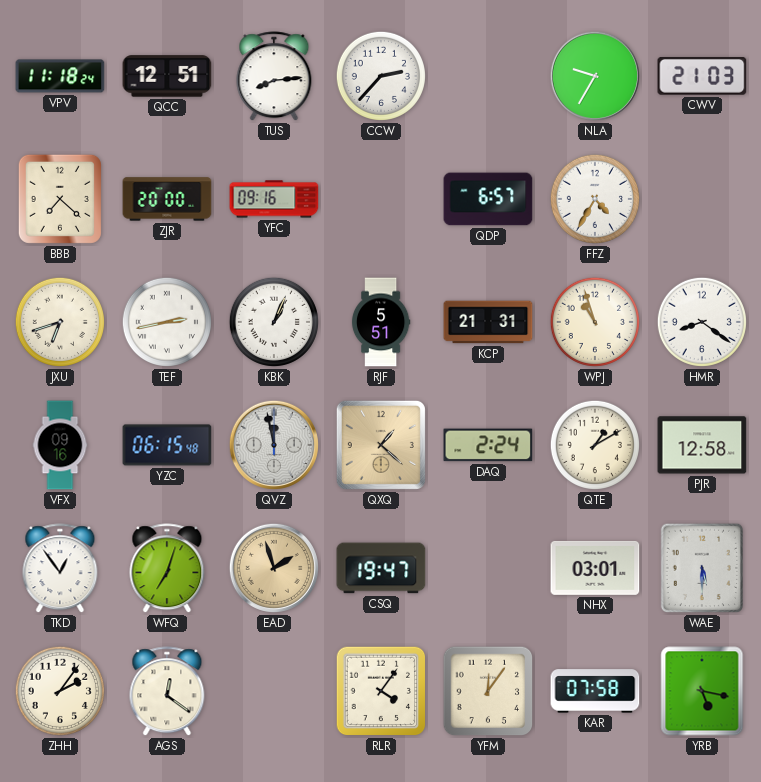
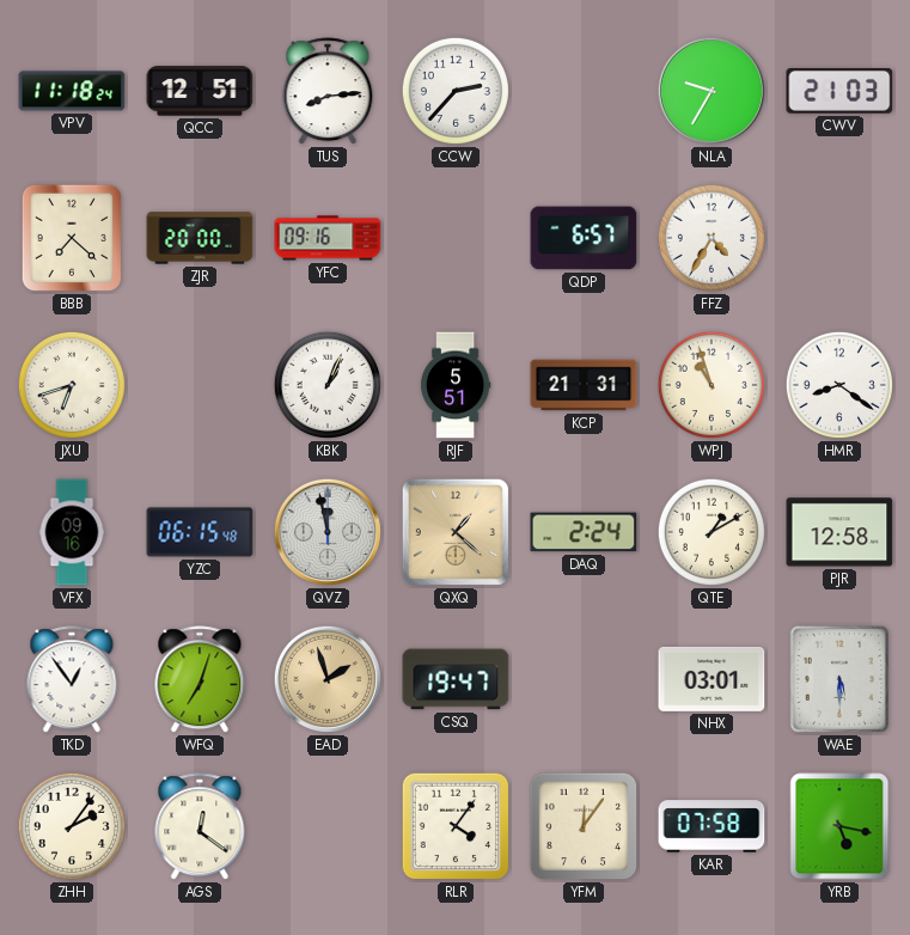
TEF: 2:43 -> none (167, 322)
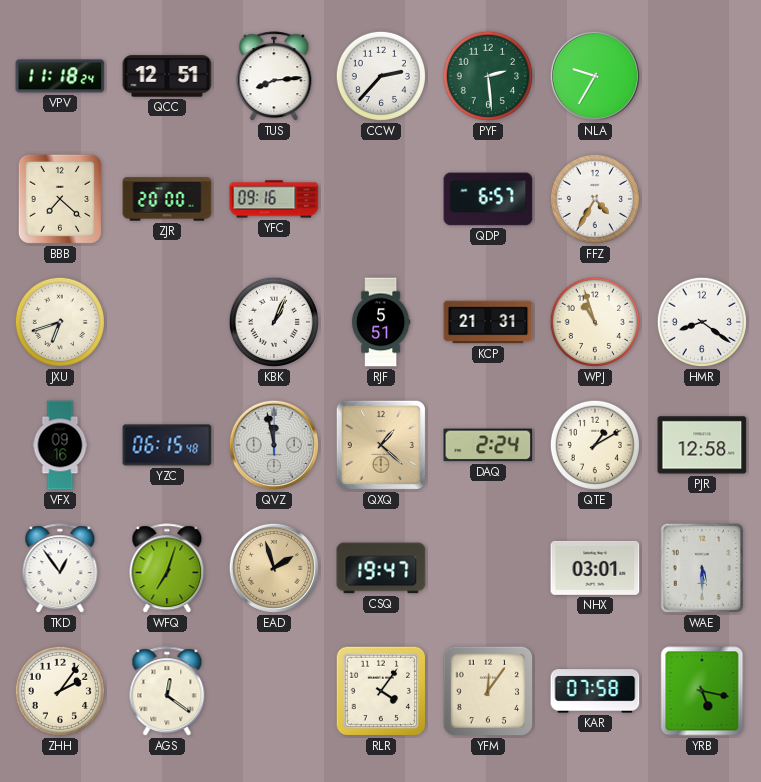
PYF: none -> 2:29 (488, 76)
CWV: 21:03 -> none (839, 92)
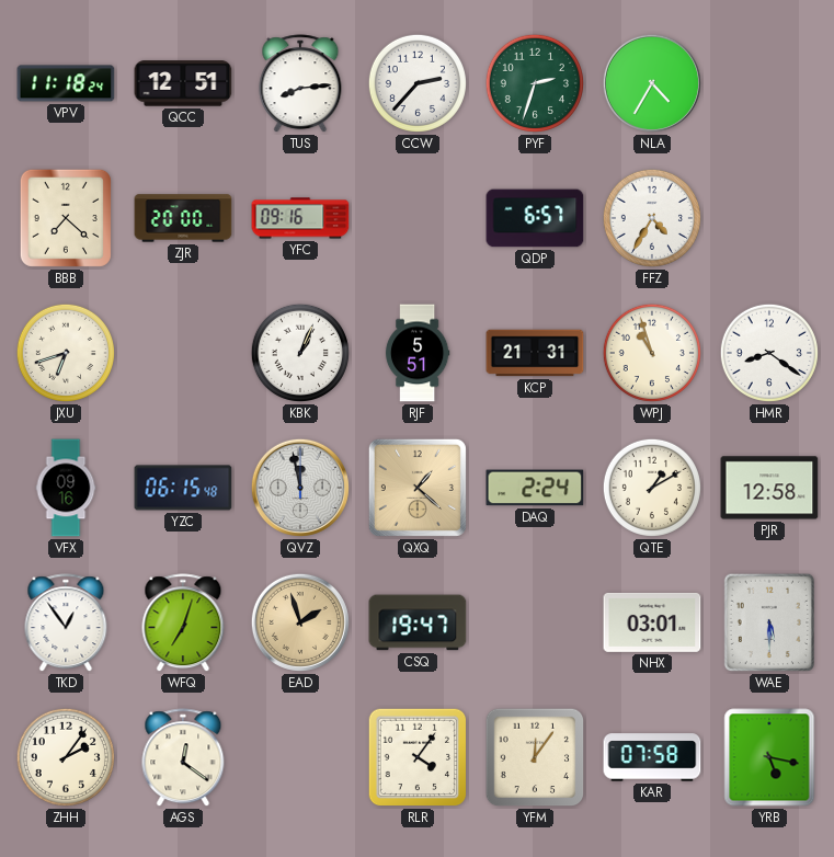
PYF: 2:29 -> 2:33 (535, 83)
NLA: 9:35 -> 4:35 (652, 83)
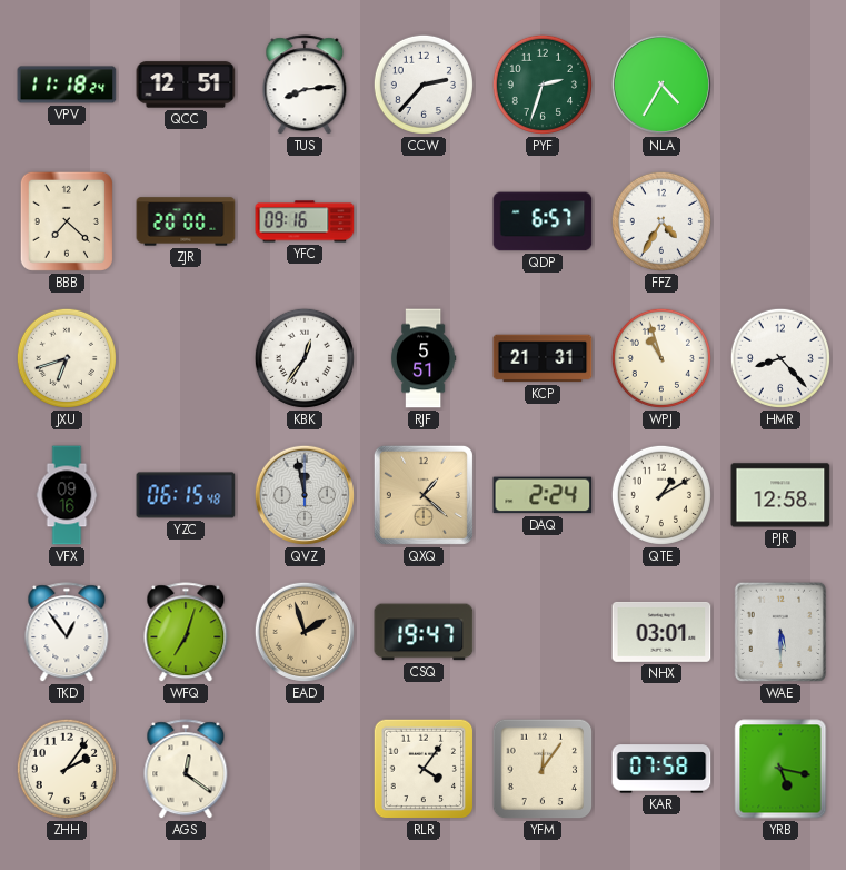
KBK: 1:04 -> 12:36 (305, 358)
HMR: 8:21 -> 8:23 (780, 358)
